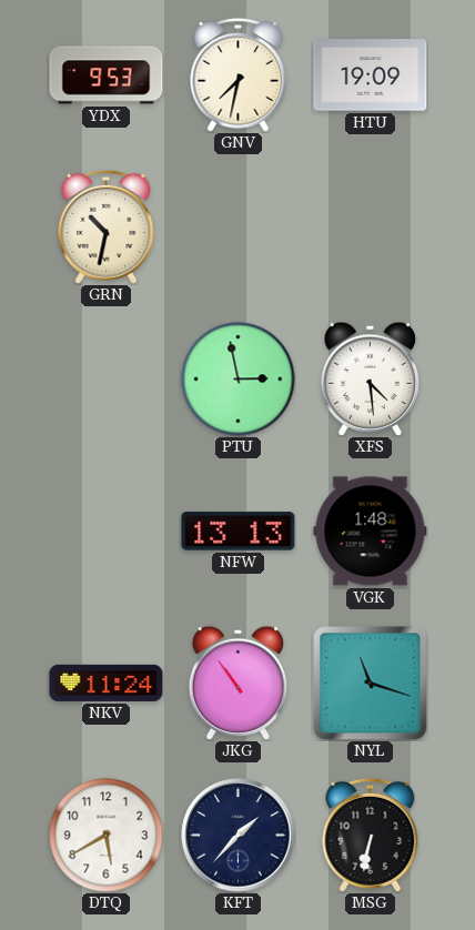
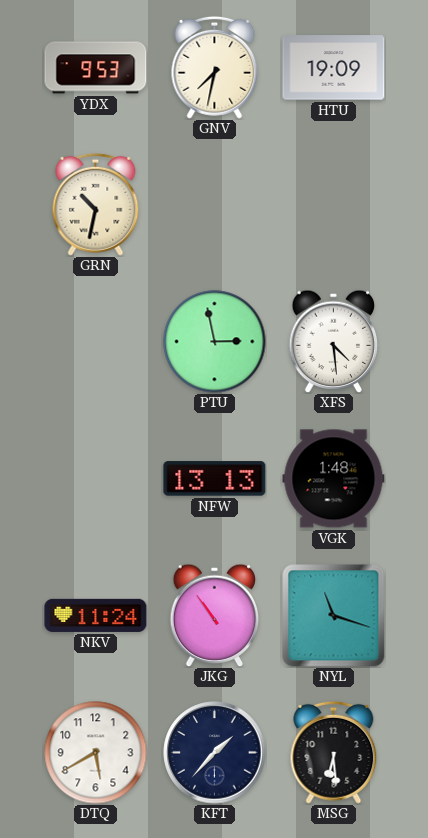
MSG: 6:32 -> 6:29 (334, 752)
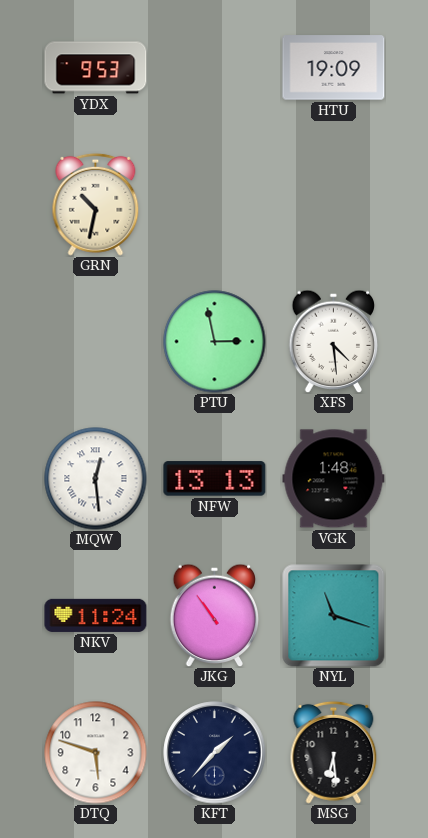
GNV: 7:32 -> none (215, 67)
MQW: none -> 12:29 (96, 479)
DTQ: 5:40 -> 5:48 (96, 753)
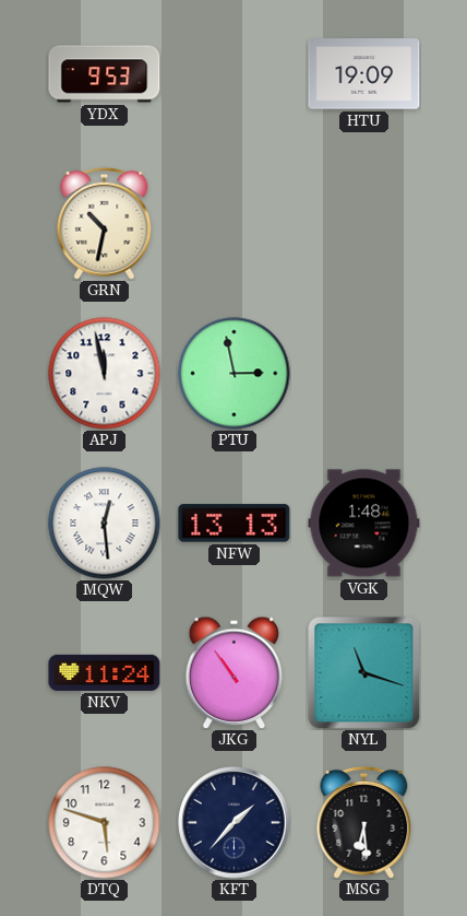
APJ: none -> 11:58 (105, 374)
XFS: 4:29 -> none (334, 341)
